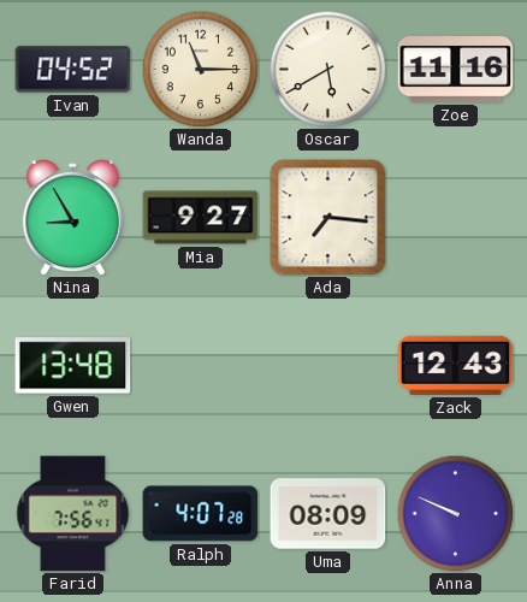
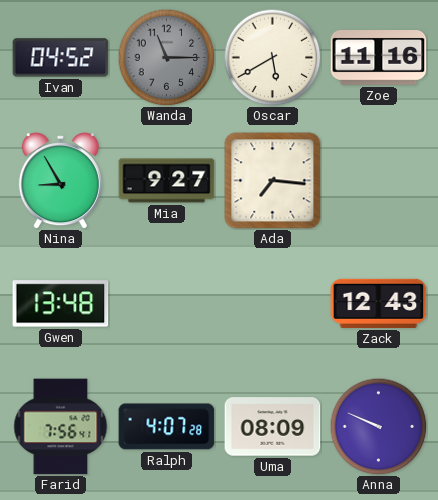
Wanda dial: cream -> grey (166, 57)
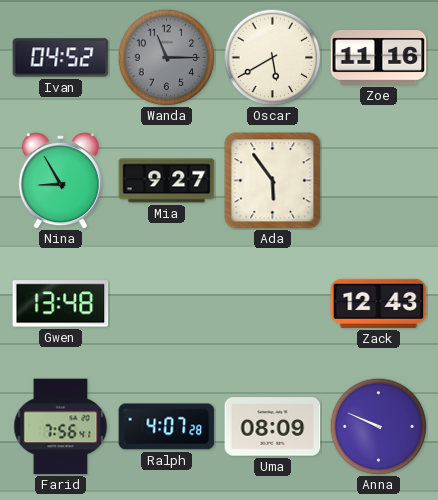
Ada: 7:16 -> 5:54 (273, 181)
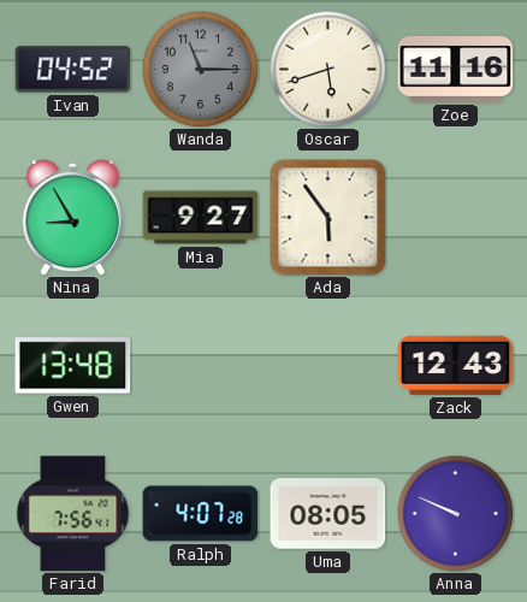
Oscar: 5:40 -> 5:42 (327, 69)
Uma: 08:09 -> 08:05 (328, 514)
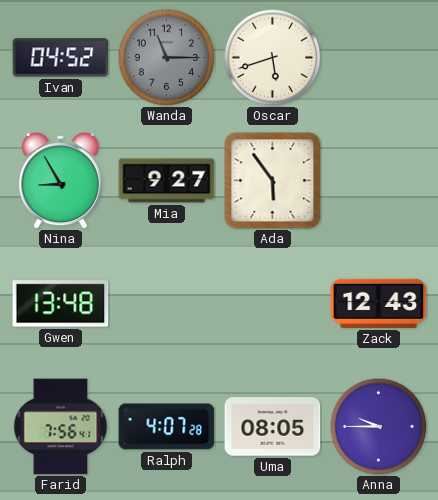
Zoe: 11:16 -> none (456, 70)
Anna: 9:49 -> 9:45 (378, 426)
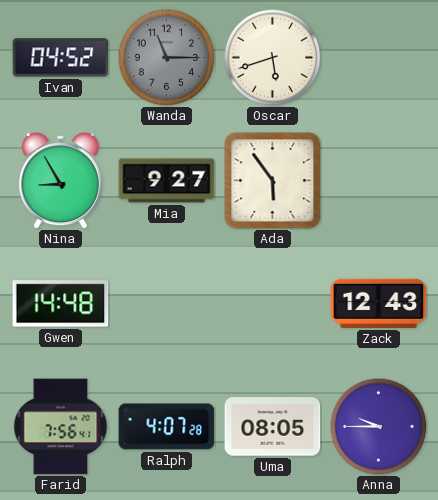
Gwen: 13:48 -> 14:48 (61, 304)
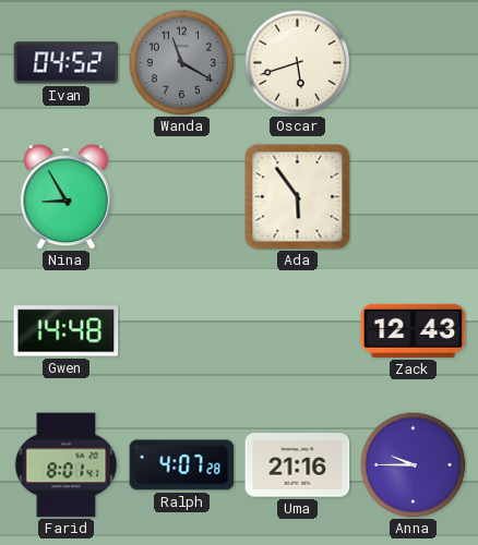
Wanda: 11:15 -> 11:20 (181, 62)
Mia: 9:27 -> none (167, 181)
Farid: 7:56 -> 8:01 (67, 465)
Uma: 08:05 -> 21:16 (298, 465)
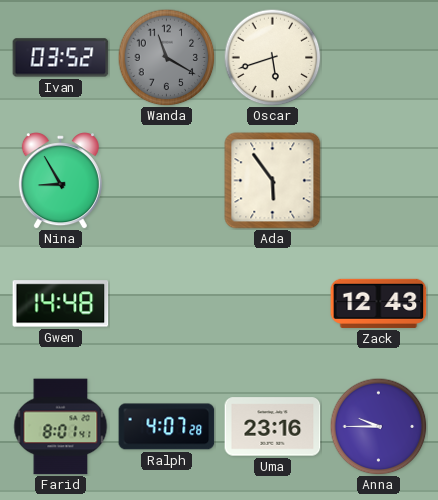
Ivan: 04:52 -> 03:52 (61, 58)
Uma: 21:16 -> 23:16 (273, 427)
